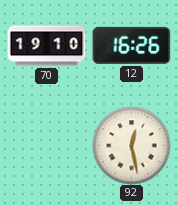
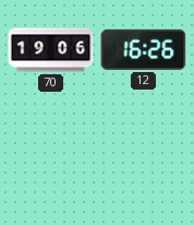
70: 19:10 -> 19:06 (50, 50)
92: 12:28 -> none (131, 145)
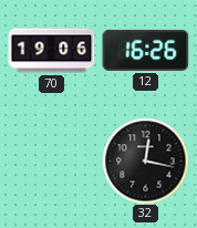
32: none -> 12:17 (145, 160)
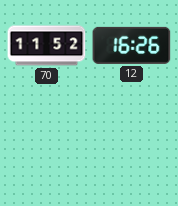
70: 19:06 -> 11:52 (46, 46)
32: 12:17 -> none (145, 160)
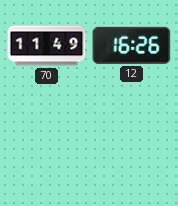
70: 11:52 -> 11:49 (46, 46)
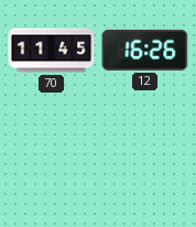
70: 11:49 -> 11:45 (51, 51)
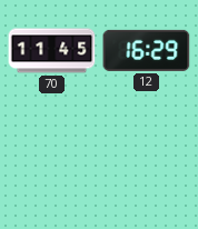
12: 16:26 -> 16:29 (146, 50)
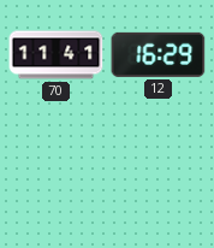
70: 11:45 -> 11:41 (55, 55)
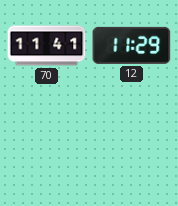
12: 16:29 -> 11:29 (131, 45)
